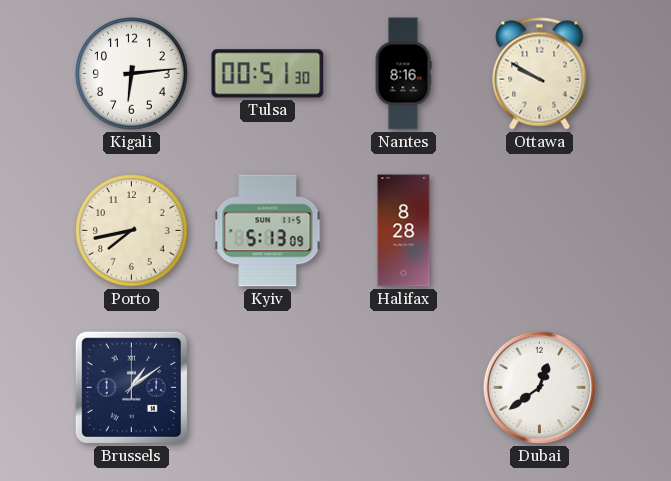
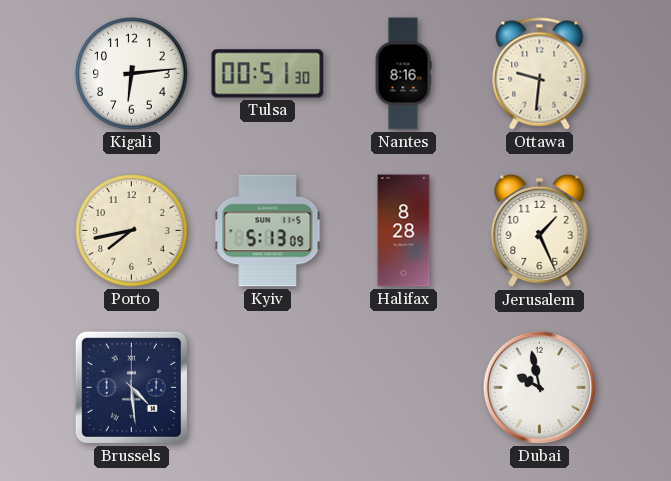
Ottawa: 9:50 -> 9:31 (540, 74)
Jerusalem: none -> 1:26 (540, 231)
Brussels: 1:09 -> 4:29 (131, 387)
Dubai: 12:39 -> 9:58 (539, 387)
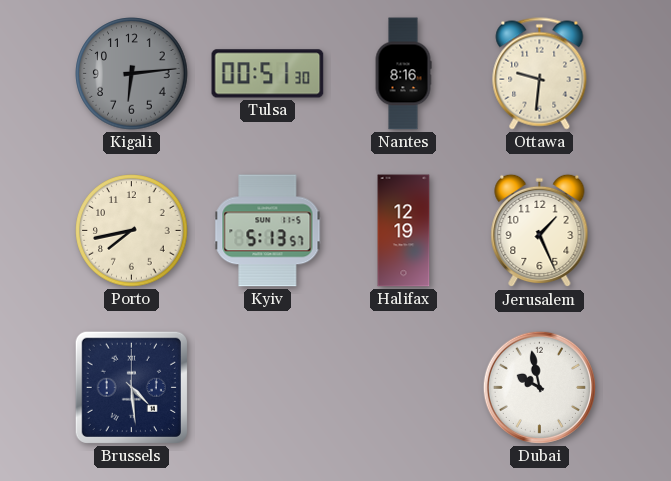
Kigali dial: white -> grey (132, 74)
Kyiv: 5:13:09 -> 5:13:57 (268, 231)
Halifax: 8:28 -> 12:19 (404, 231)
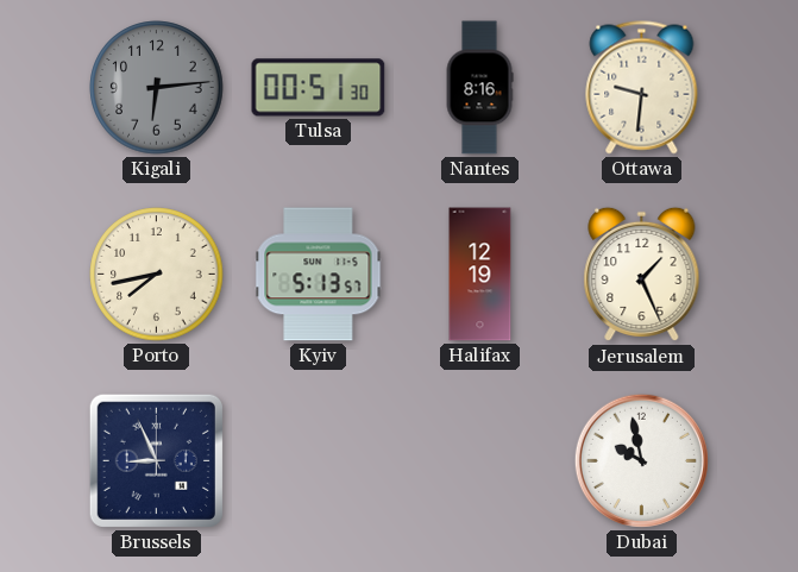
Brussels: 4:29 -> 8:56 (156, 460)
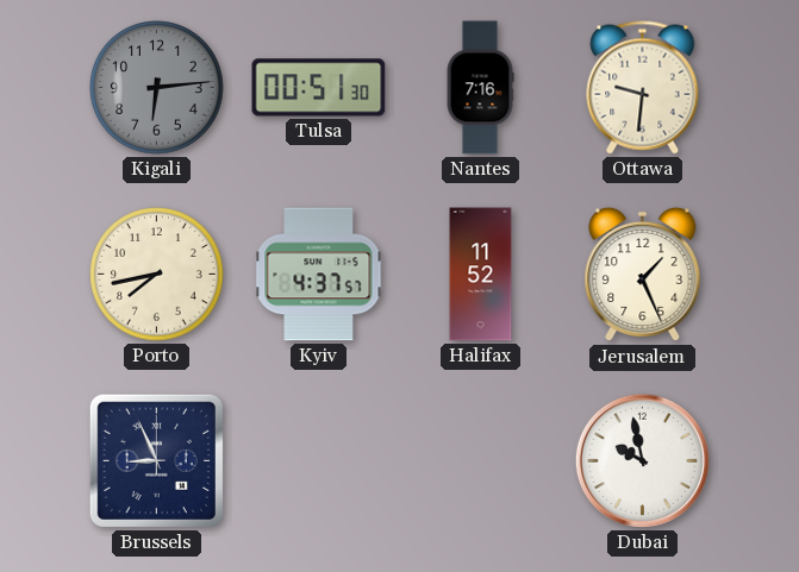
Nantes: 8:16 -> 7:16 (480, 88)
Kyiv: 5:13 -> 4:37 (319, 275)
Halifax: 12:19 -> 11:52 (481, 275)
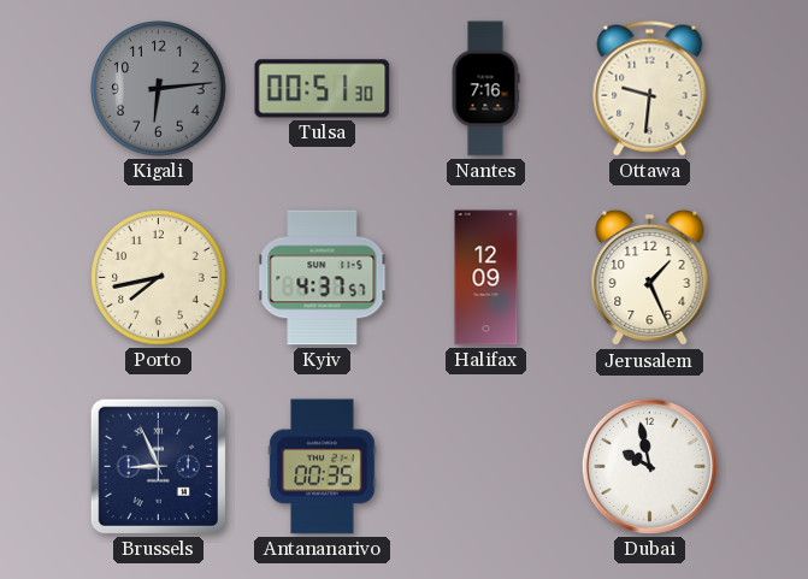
Halifax: 11:52 -> 12:09 (486, 278)
Antananarivo: none -> 00:35 (323, 467)
